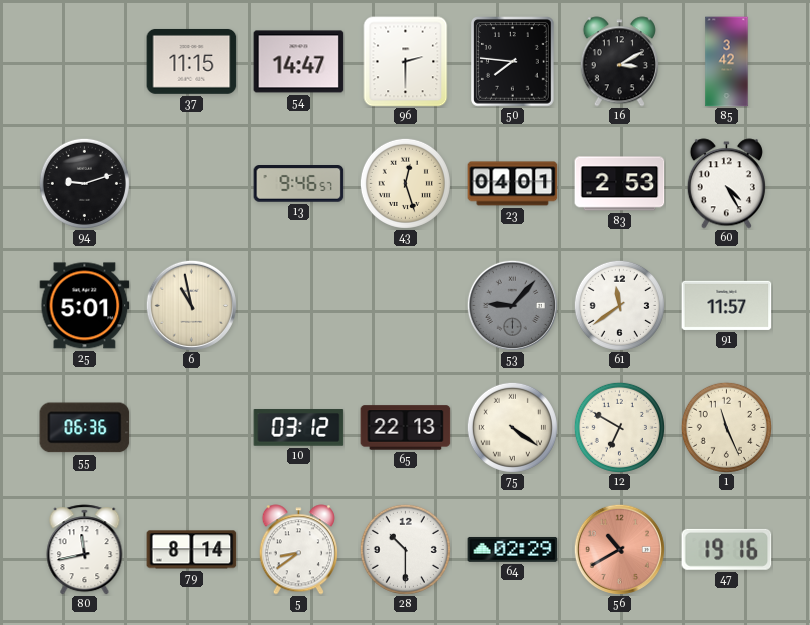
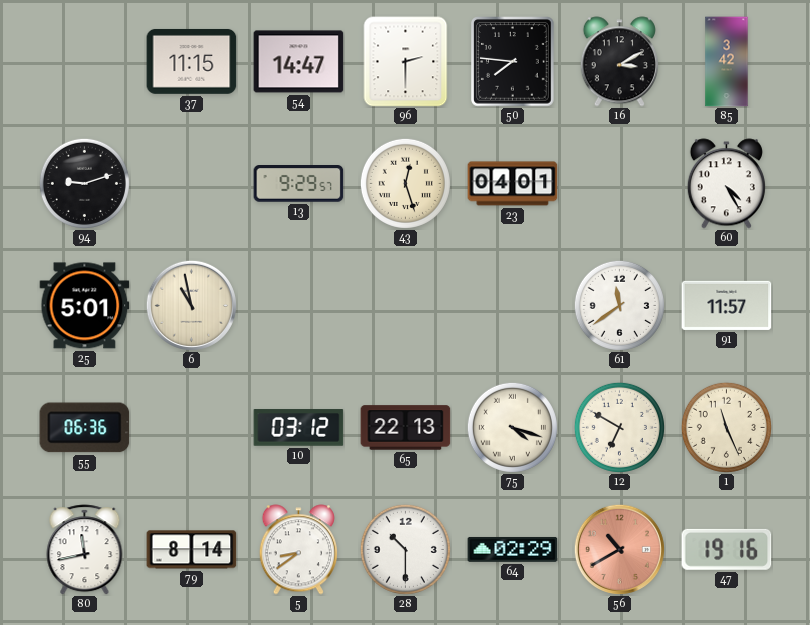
13: 9:46 -> 9:29 (299, 184)
83: 2:53 -> none (620, 184)
53: 9:07 -> none (512, 305)
75: 4:21 -> 4:18 (512, 427)
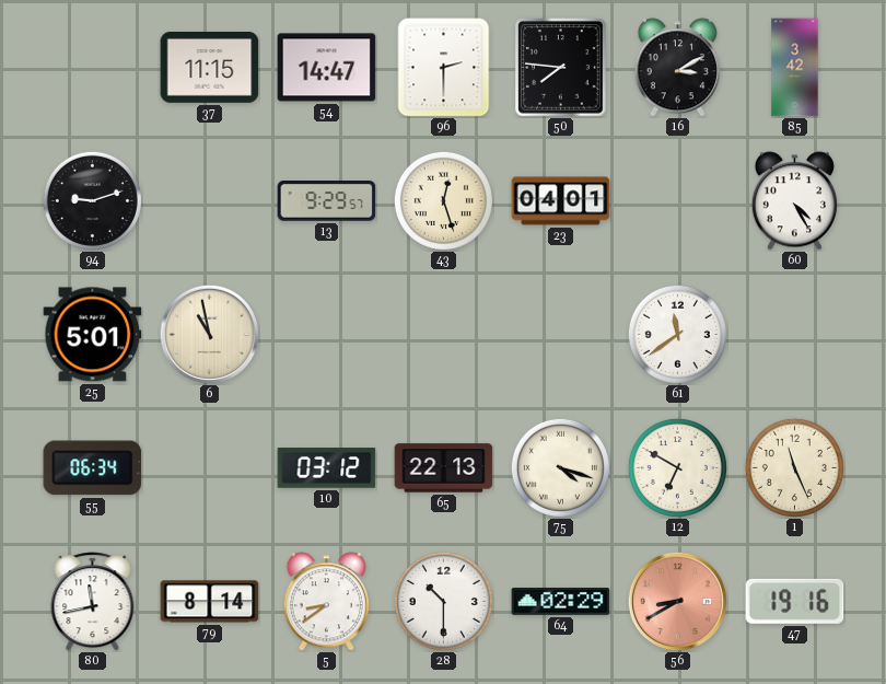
91: 11:57 -> none (727, 305)
55: 06:36 -> 06:34 (93, 468)
56: 10:40 -> 8:40 (677, 601)
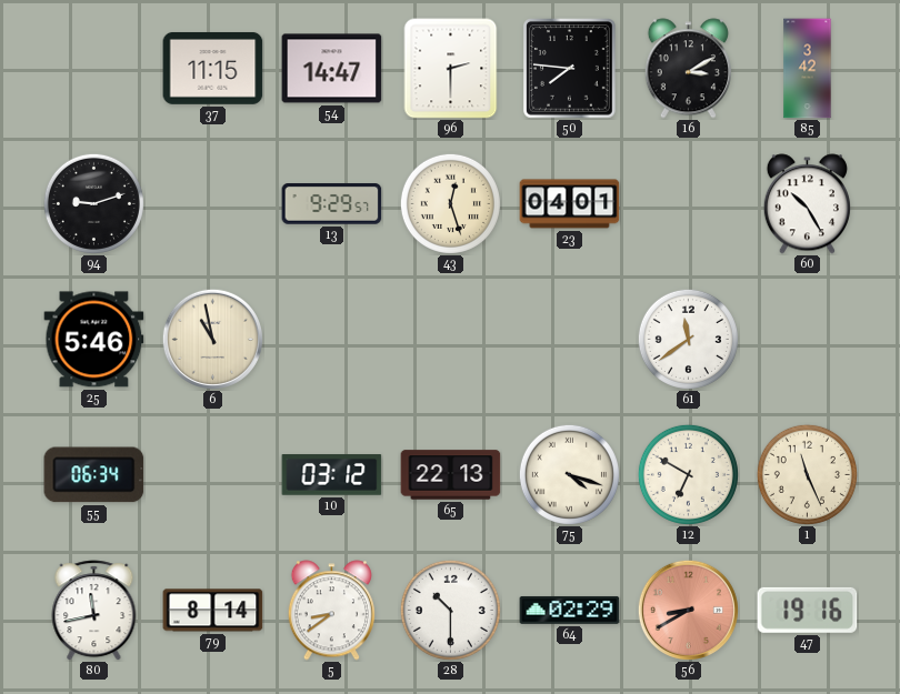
60: 4:25 -> 10:25 (807, 204)
25: 5:01 -> 5:46 (94, 340)
